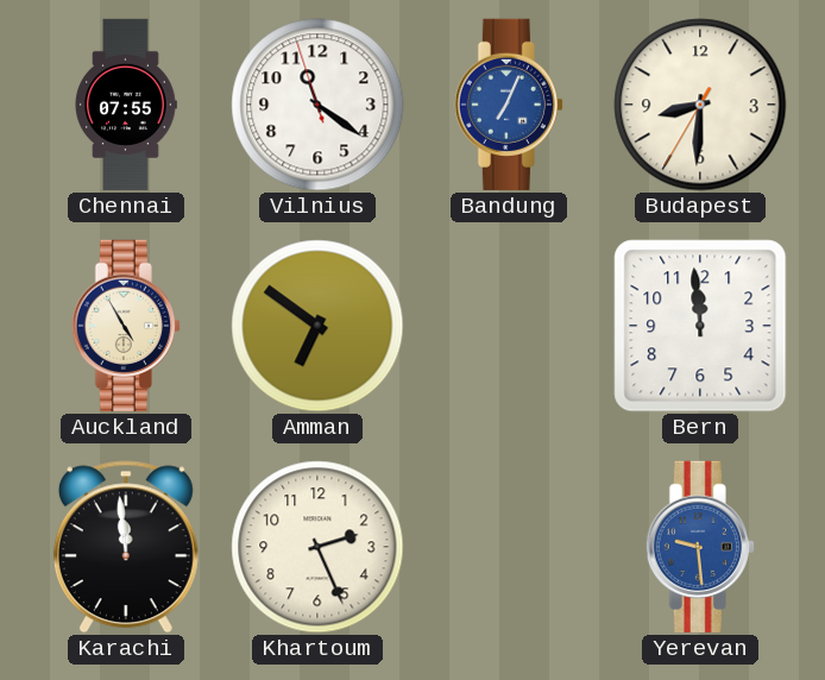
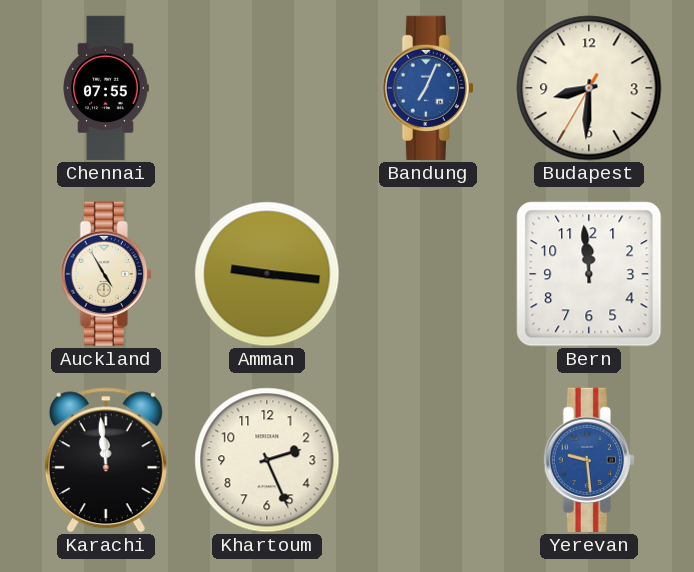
Vilnius: 11:20 -> none (317, 105)
Amman: 6:51 -> 9:16 (267, 274)
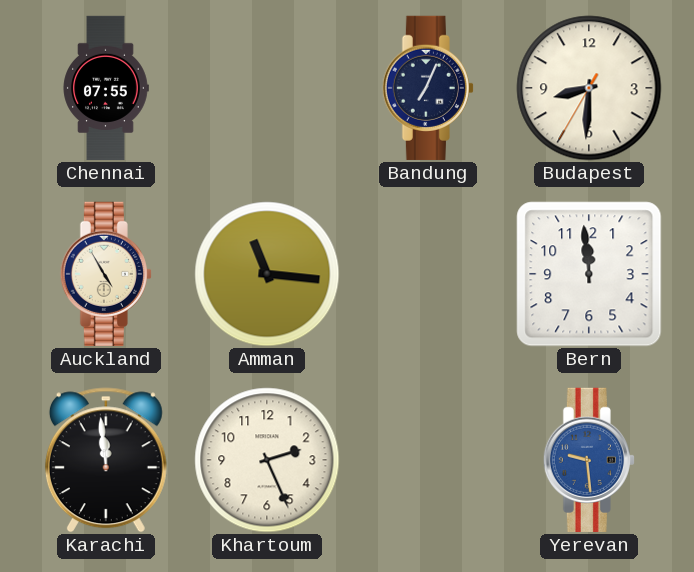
Bandung dial: blue -> navy (428, 88)
Amman: 9:16 -> 11:16 (267, 274)
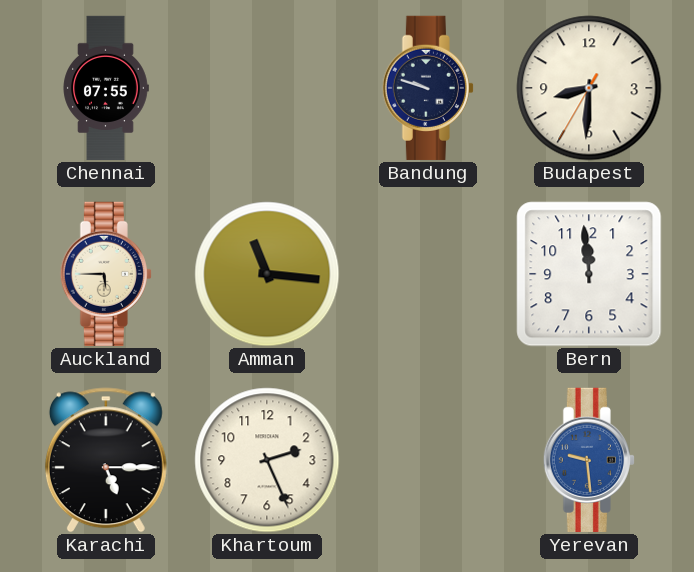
Bandung: 7:04 -> 9:48 (428, 88)
Auckland: 4:55 -> 5:45 (106, 274)
Karachi: 11:59 -> 5:15 (106, 460)
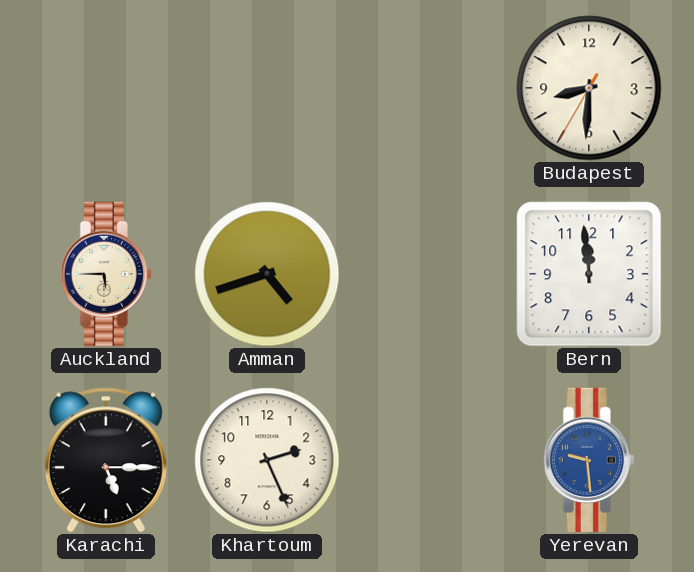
Chennai: 07:55 -> none (106, 88)
Bandung: 9:48 -> none (428, 88)
Amman: 11:16 -> 4:42 (267, 274)
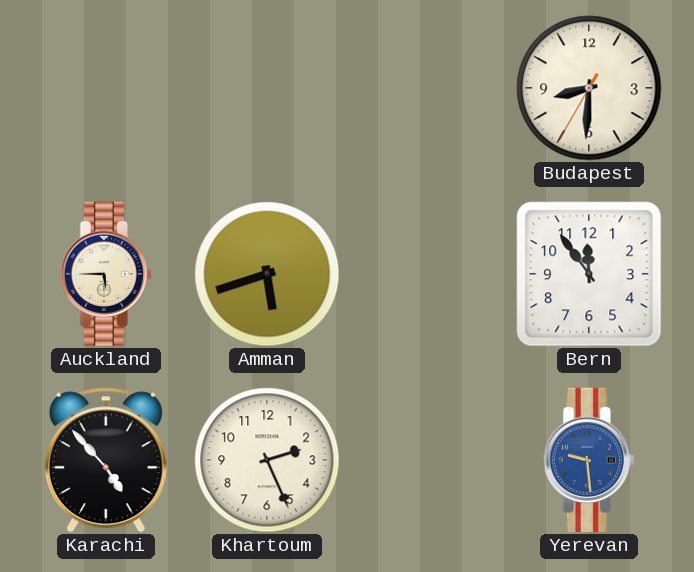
Amman: 4:42 -> 5:42 (267, 274)
Bern: 11:59 -> 11:54 (589, 274)
Karachi: 5:15 -> 4:53 (106, 460)
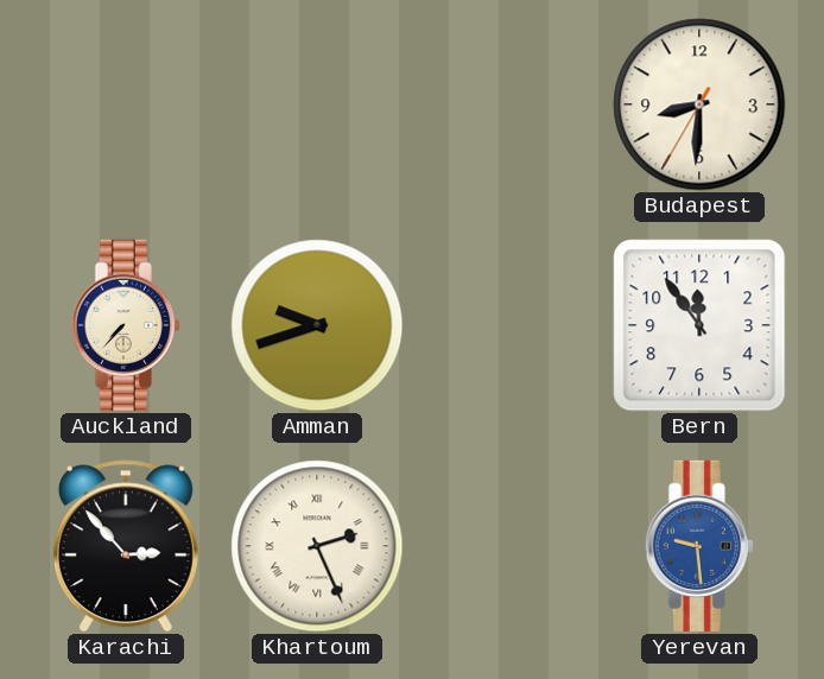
Auckland: 5:45 -> 7:37 (126, 325)
Amman: 5:42 -> 9:42 (317, 325)
Karachi: 4:53 -> 2:53 (126, 546)
Khartoum numerals: Arabic -> Roman (317, 546)
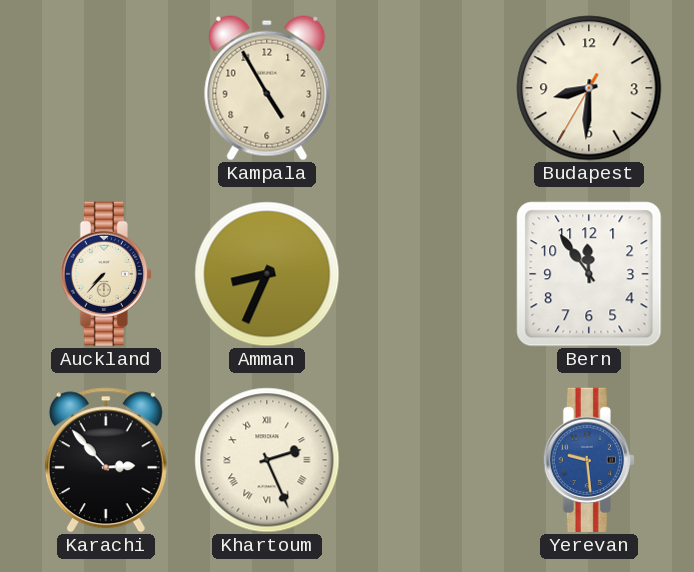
Kampala: none -> 4:55 (267, 88)
Amman: 9:42 -> 8:34 (267, 274)
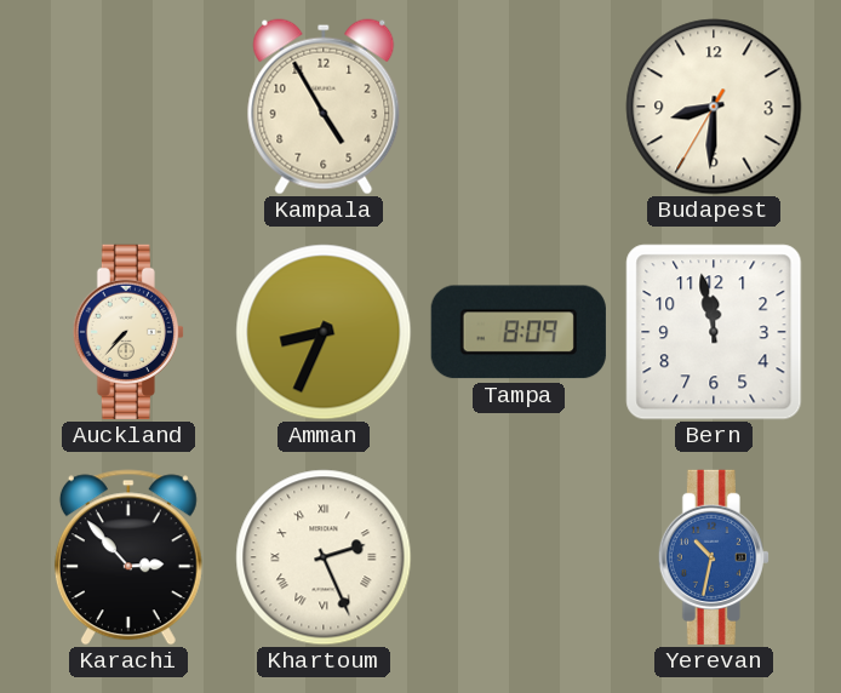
Tampa: none -> 8:09 (519, 332)
Bern: 11:54 -> 11:58 (714, 332)
Yerevan: 9:29 -> 10:32 (714, 557)
